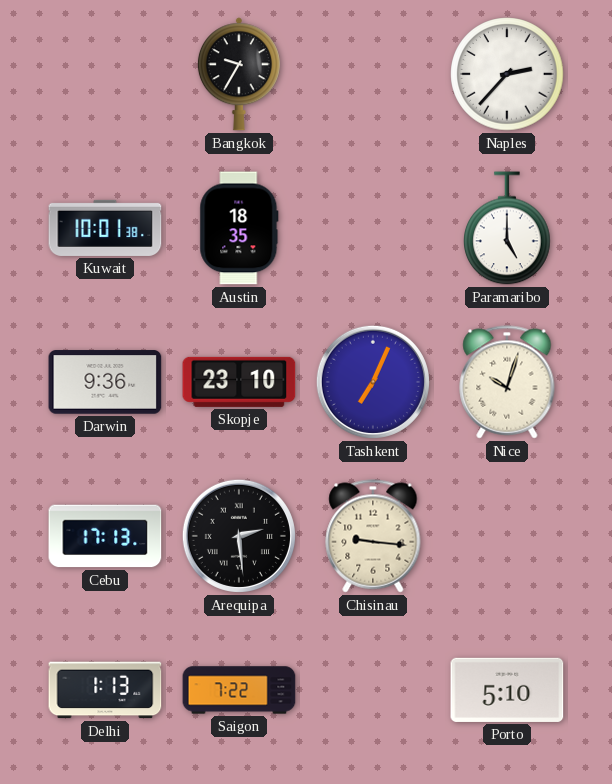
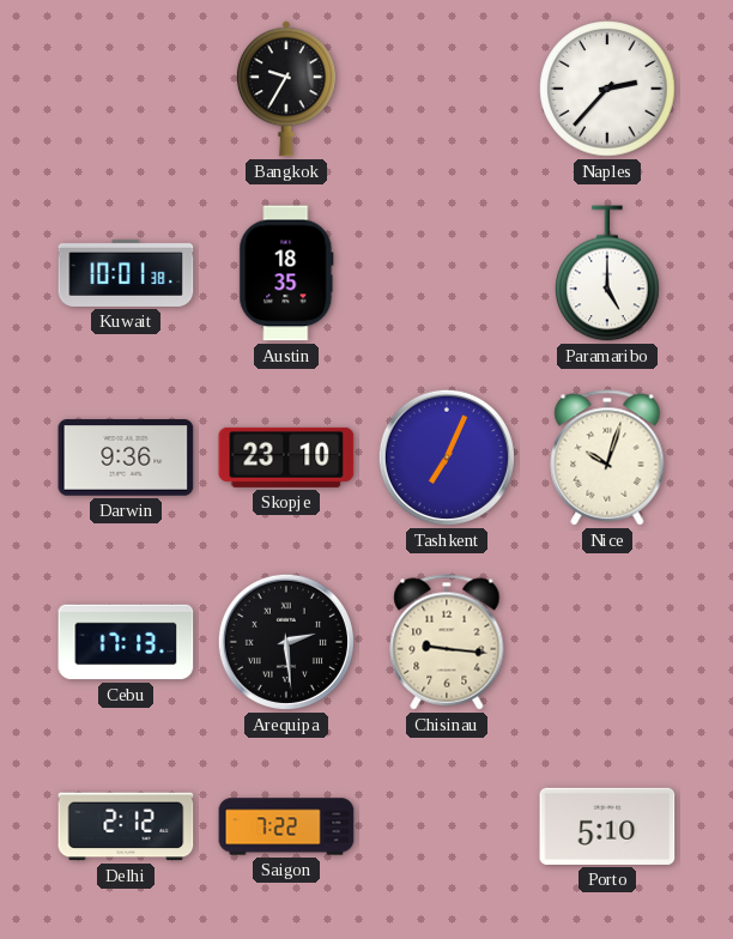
Delhi: 1:13 -> 2:12 (126, 826)
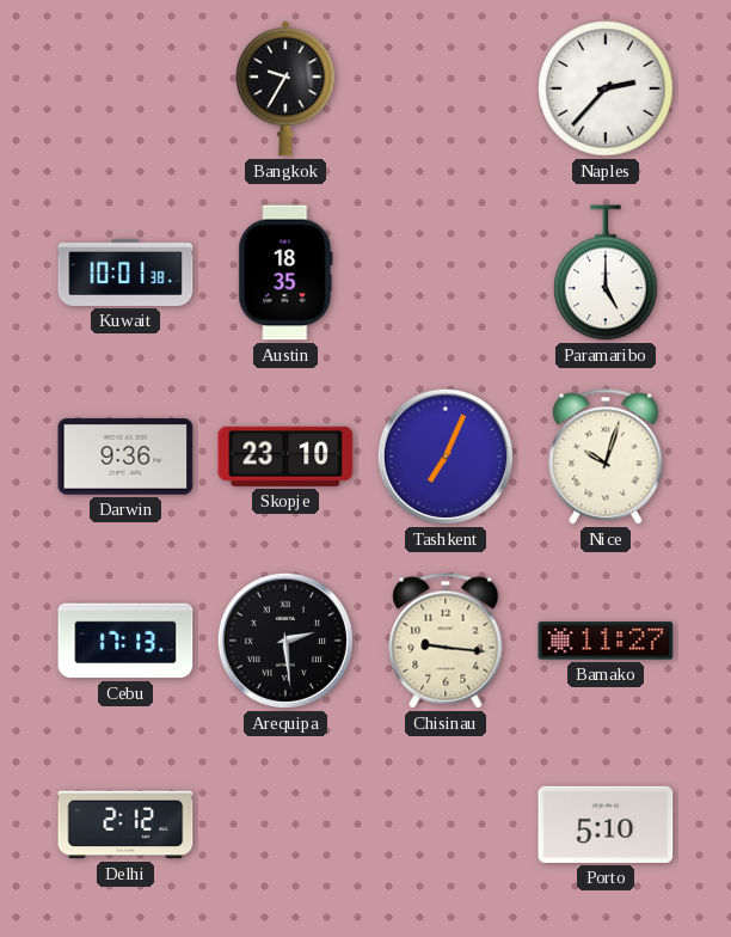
Bamako: none -> 11:27 (606, 641)
Saigon: 7:22 -> none (286, 826)
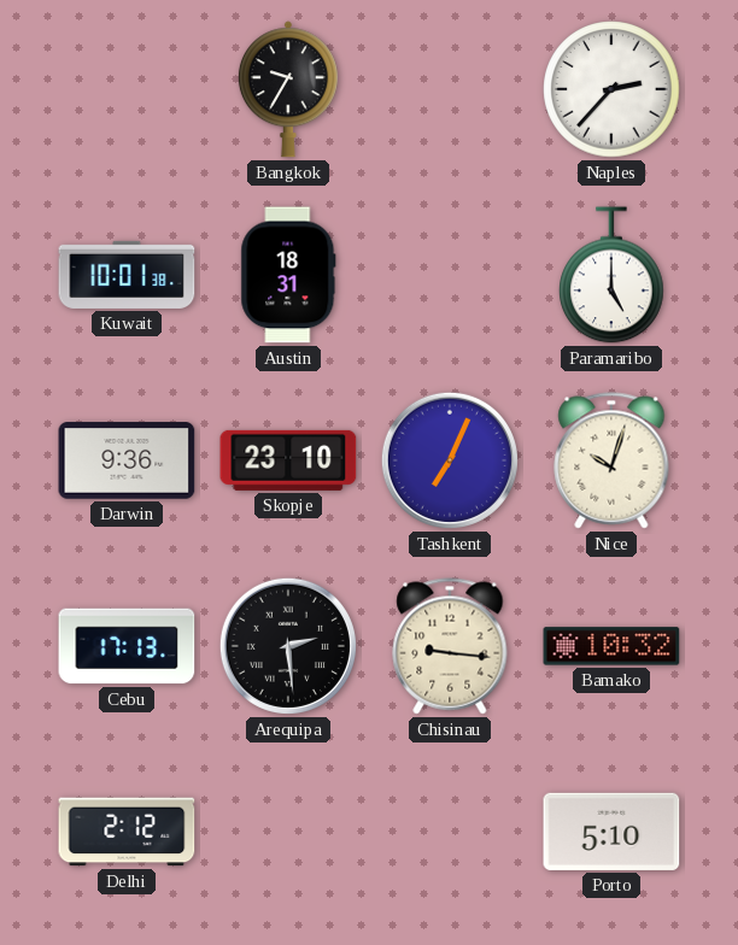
Austin: 18:35 -> 18:31 (288, 275)
Bamako: 11:27 -> 10:32 (611, 646)
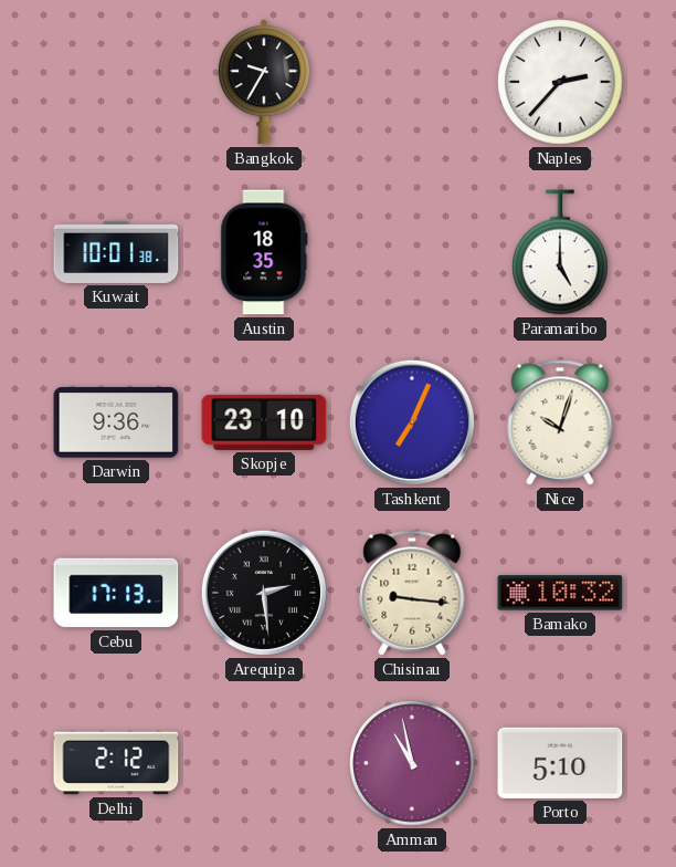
Austin: 18:31 -> 18:35 (264, 252)
Amman: none -> 10:58 (412, 763)
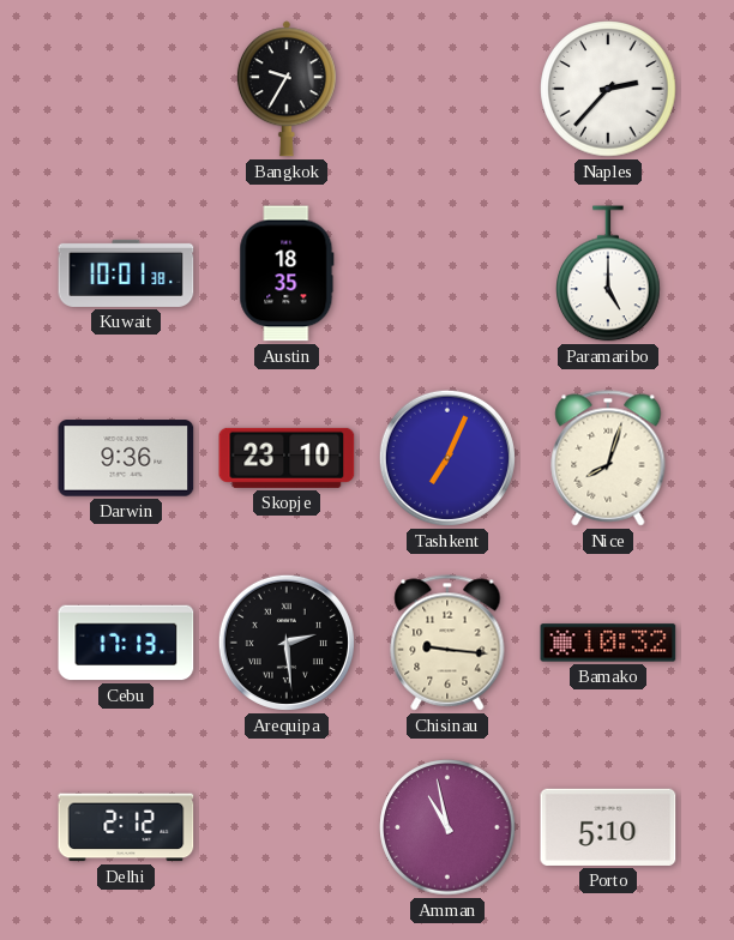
Nice: 10:03 -> 8:03 (608, 458)
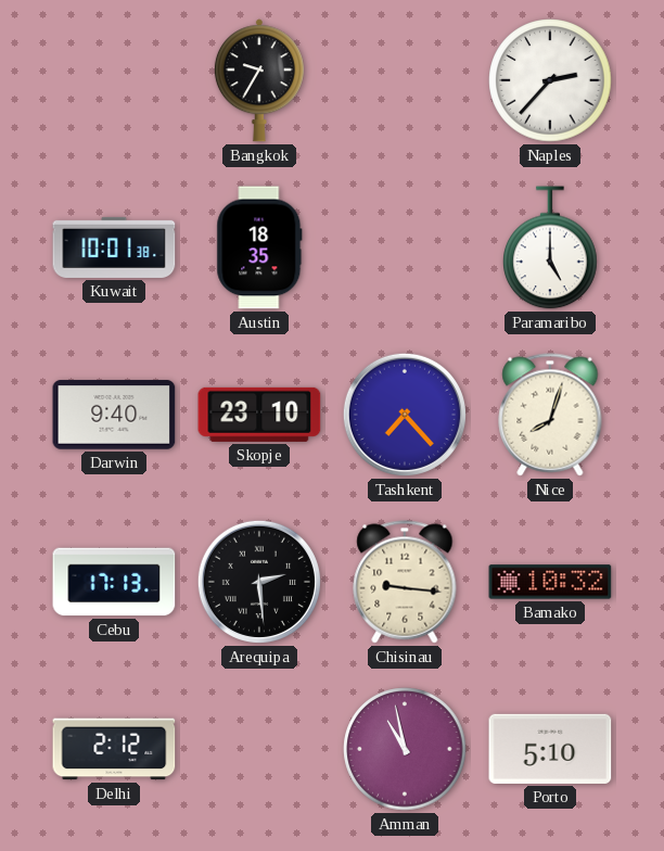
Darwin: 9:36 -> 9:40 (114, 415)
Tashkent: 7:04 -> 7:23 (405, 415)
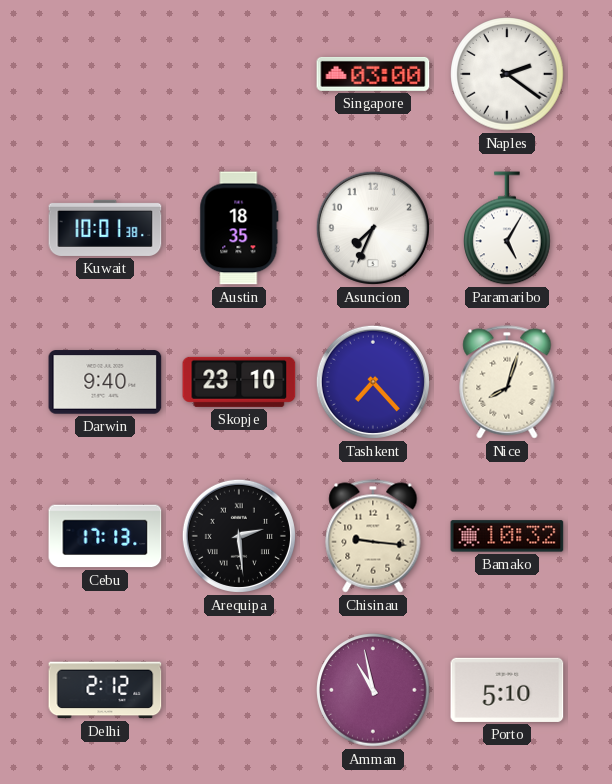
Bangkok: 9:35 -> none (259, 80)
Singapore: none -> 03:00 (373, 74)
Naples: 2:37 -> 2:21 (507, 74)
Asuncion: none -> 7:34 (373, 228)
Paramaribo: 5:00 -> 5:05 (508, 228)
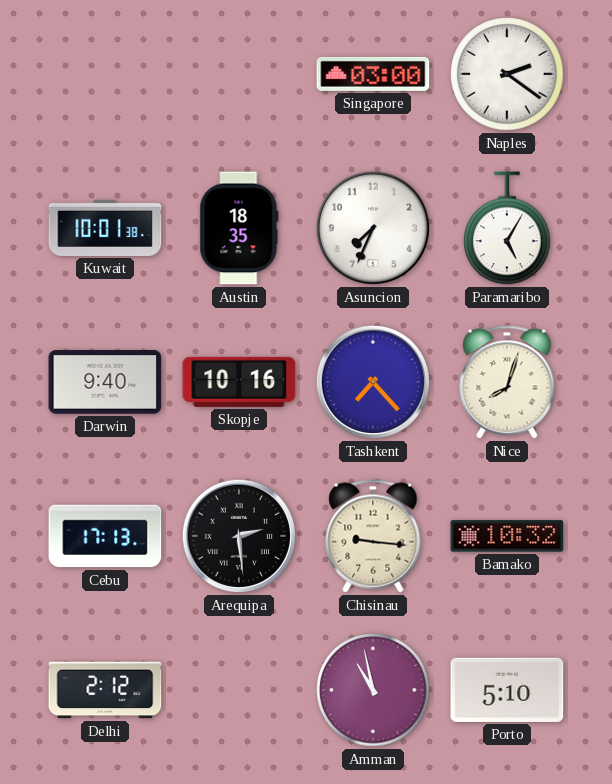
Skopje: 23:10 -> 10:16 (239, 382)
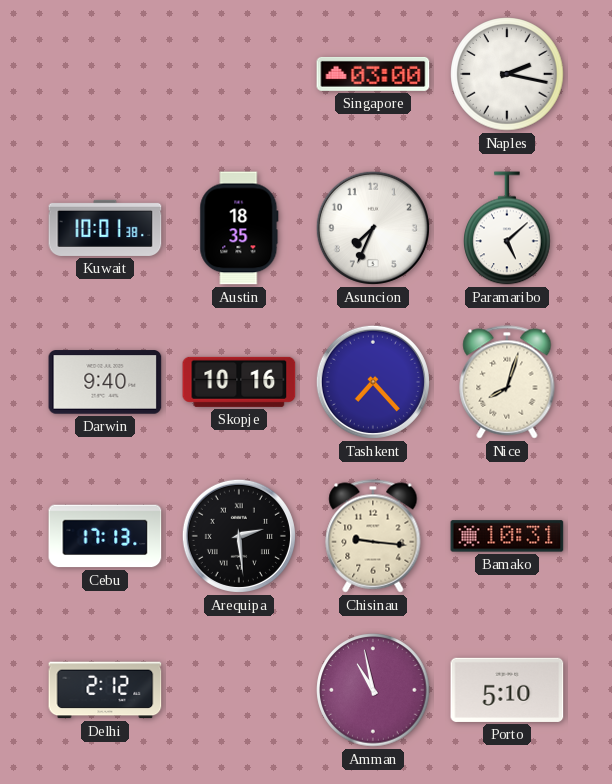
Naples: 2:21 -> 2:17 (507, 74)
Paramaribo: 5:05 -> 5:08 (508, 228)
Bamako: 10:32 -> 10:31 (507, 536)
